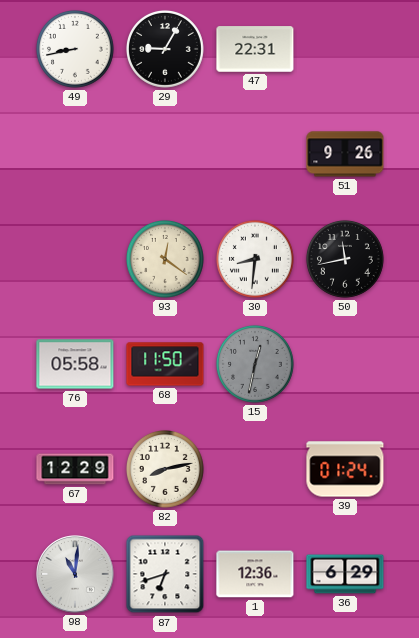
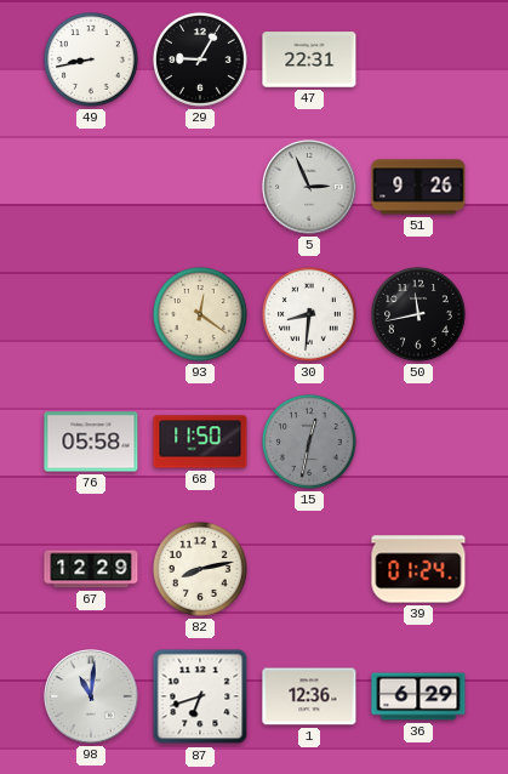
5: none -> 2:56 (309, 187)
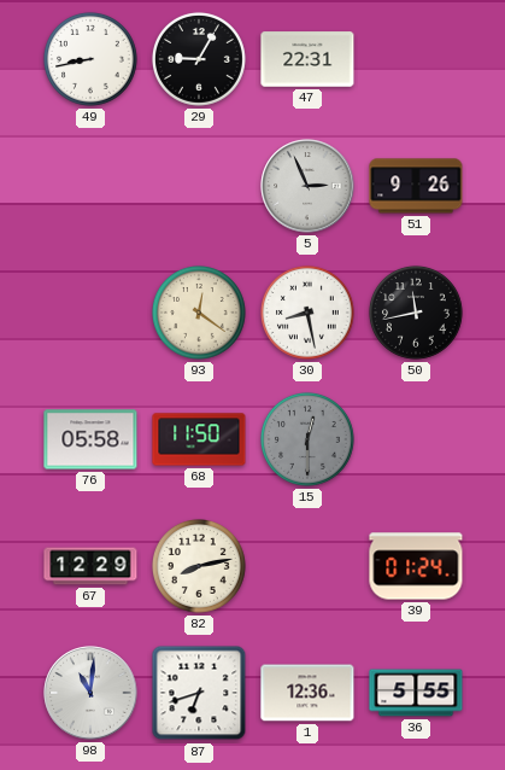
30: 8:31 -> 8:28 (307, 313)
15: 12:32 -> 12:30 (307, 439)
36: 6:29 -> 5:55 (416, 693)
